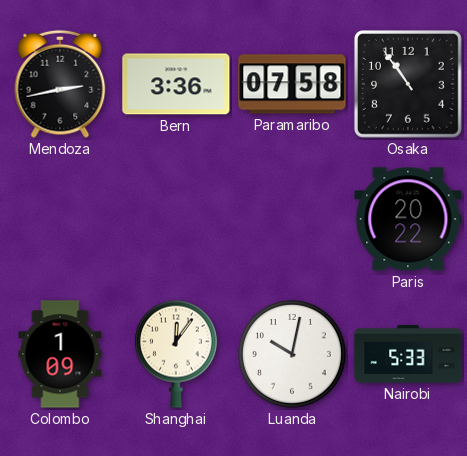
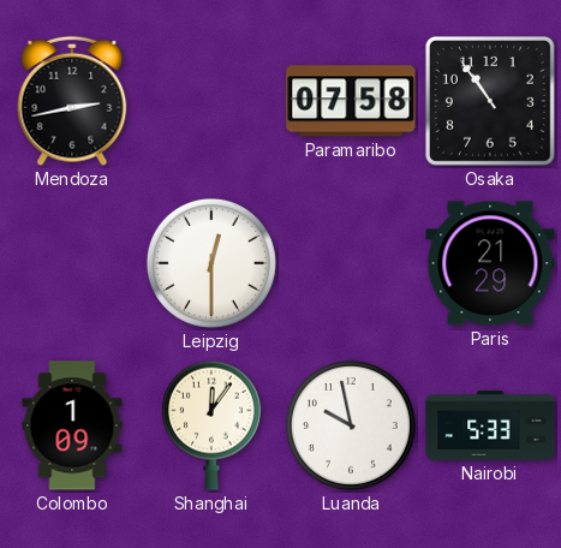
Bern: 3:36 -> none (176, 84)
Leipzig: none -> 12:30 (211, 263)
Paris: 20:22 -> 21:29 (490, 263)
Luanda: 10:02 -> 9:58 (351, 425)
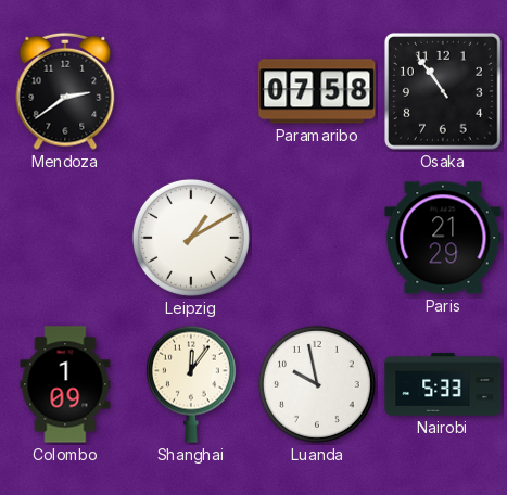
Mendoza: 2:43 -> 2:39 (65, 91)
Leipzig: 12:30 -> 1:10 (191, 238)
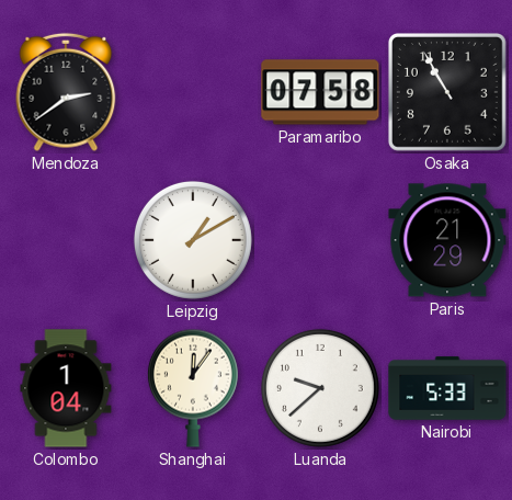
Osaka: 10:54 -> 10:55 (447, 92)
Colombo: 1:09 -> 1:04 (66, 388)
Luanda: 9:58 -> 9:38 (320, 388)
